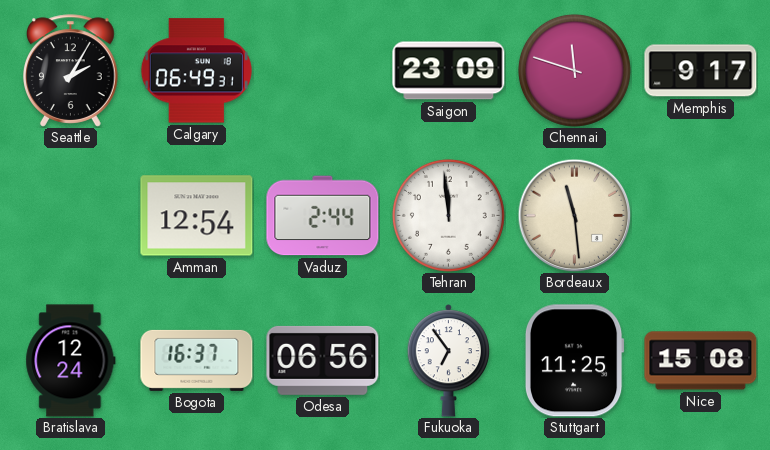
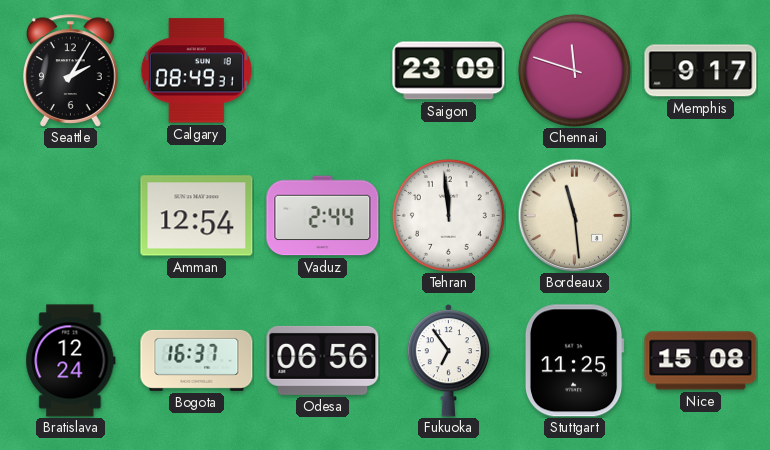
Calgary: 06:49 -> 08:49 (196, 71)
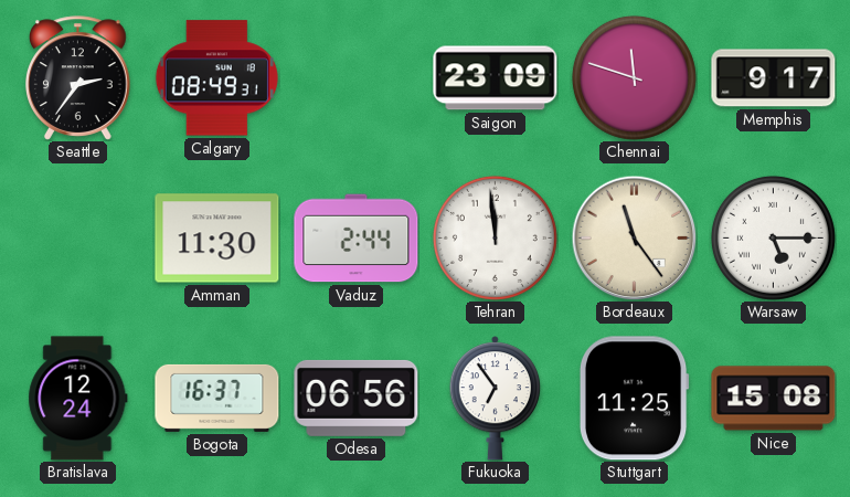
Seattle: 2:05 -> 2:36 (78, 78)
Amman: 12:54 -> 11:30 (217, 239)
Bordeaux: 11:29 -> 11:24 (634, 237)
Warsaw: none -> 5:15 (773, 237)
